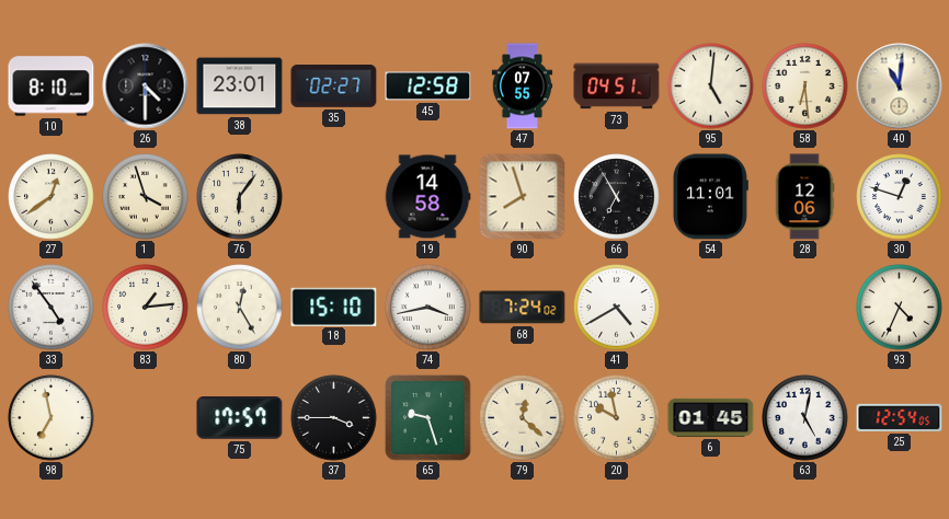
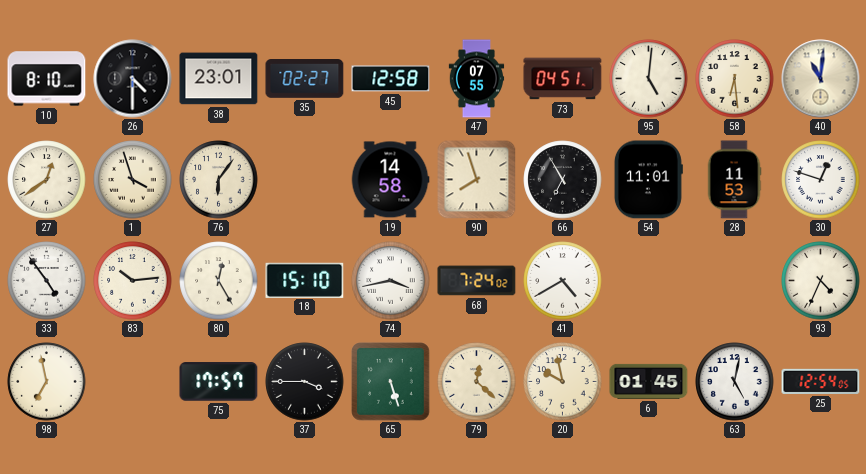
28: 12:06 -> 11:53 (734, 180)
83: 1:14 -> 10:14 (133, 281)
65: 9:27 -> 5:27 (391, 382)
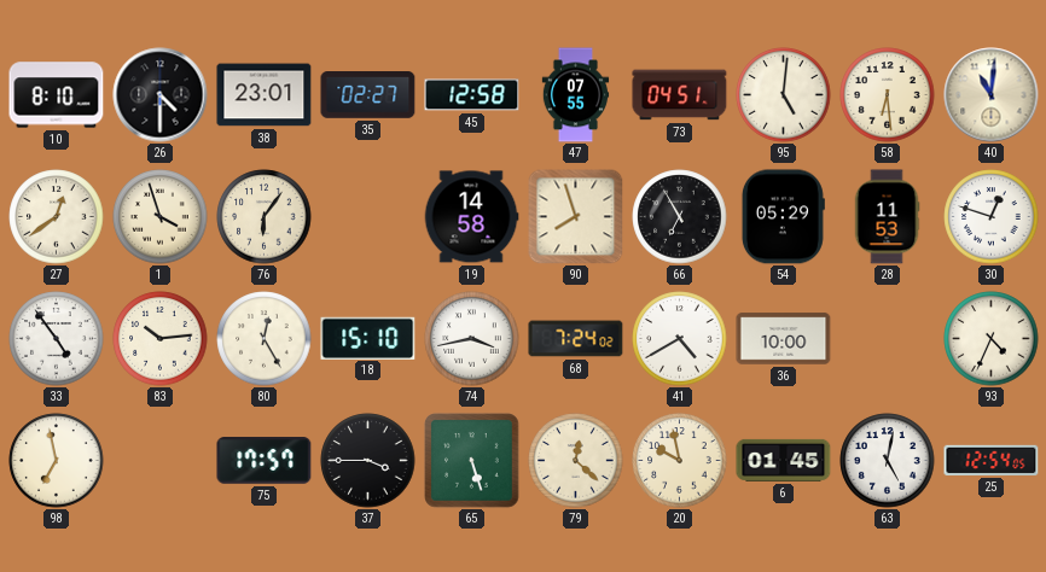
54: 11:01 -> 05:29 (783, 217)
36: none -> 10:00 (784, 339)
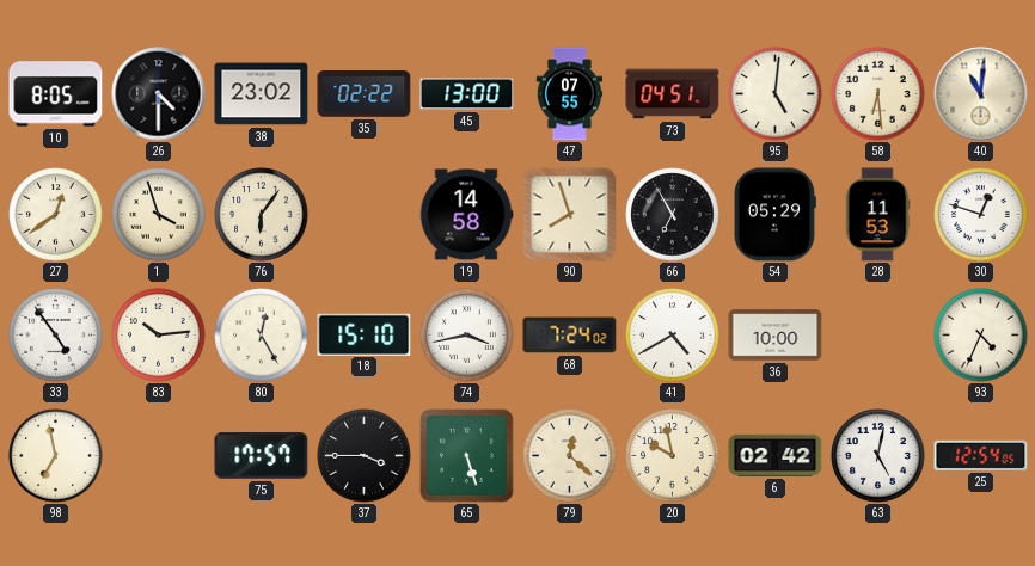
10: 8:10 -> 8:05 (56, 94)
38: 23:01 -> 23:02 (262, 94)
35: 02:27 -> 02:22 (365, 94)
45: 12:58 -> 13:00 (467, 94)
6: 01:45 -> 02:42 (776, 455)
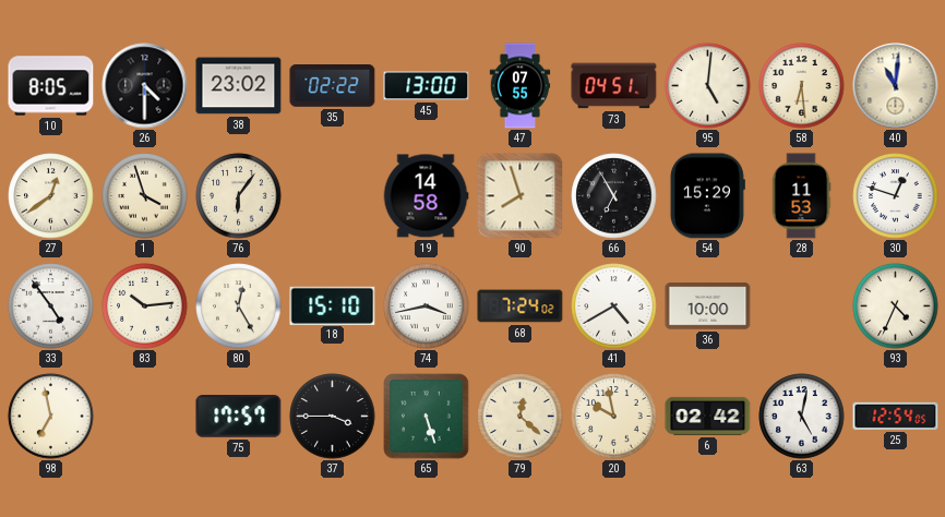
54: 05:29 -> 15:29 (707, 196)
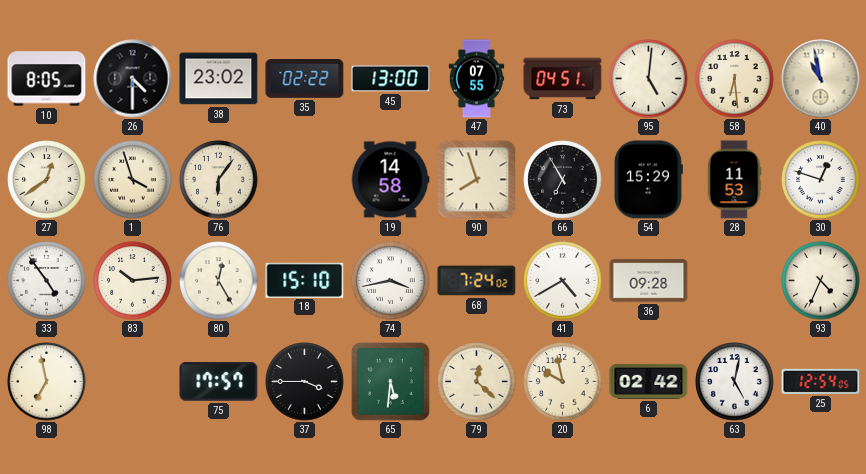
40: 11:01 -> 10:58 (821, 79)
36: 10:00 -> 09:28 (649, 281)
65: 5:27 -> 5:31 (391, 382)
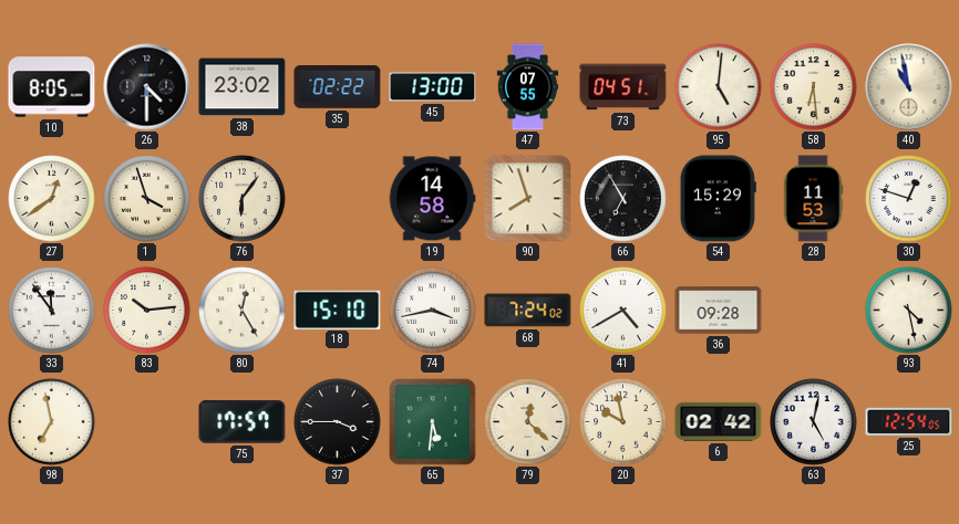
33: 4:54 -> 11:54 (52, 311)
93: 4:34 -> 4:28 (909, 311)
